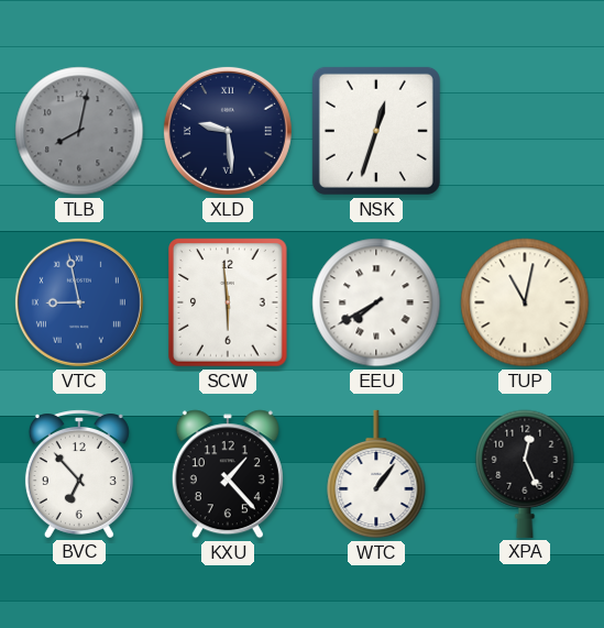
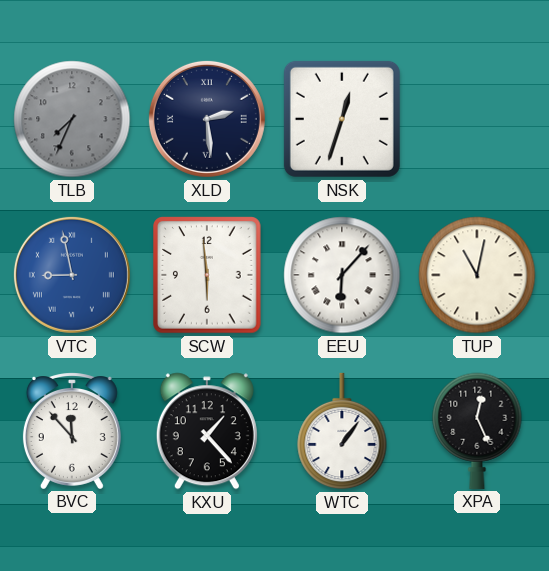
TLB: 8:02 -> 7:34 (72, 119)
XLD: 9:29 -> 2:29 (207, 119)
EEU: 7:40 -> 6:07 (342, 275)
BVC: 6:53 -> 11:53 (72, 431)
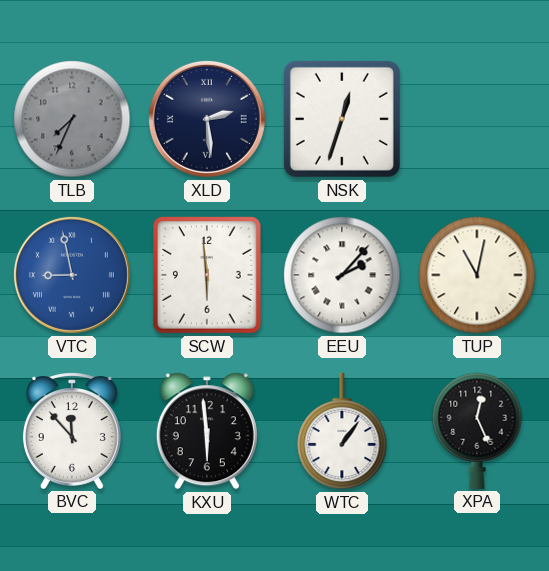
EEU: 6:07 -> 2:07 (342, 275)
KXU: 1:23 -> 5:59 (207, 431)
